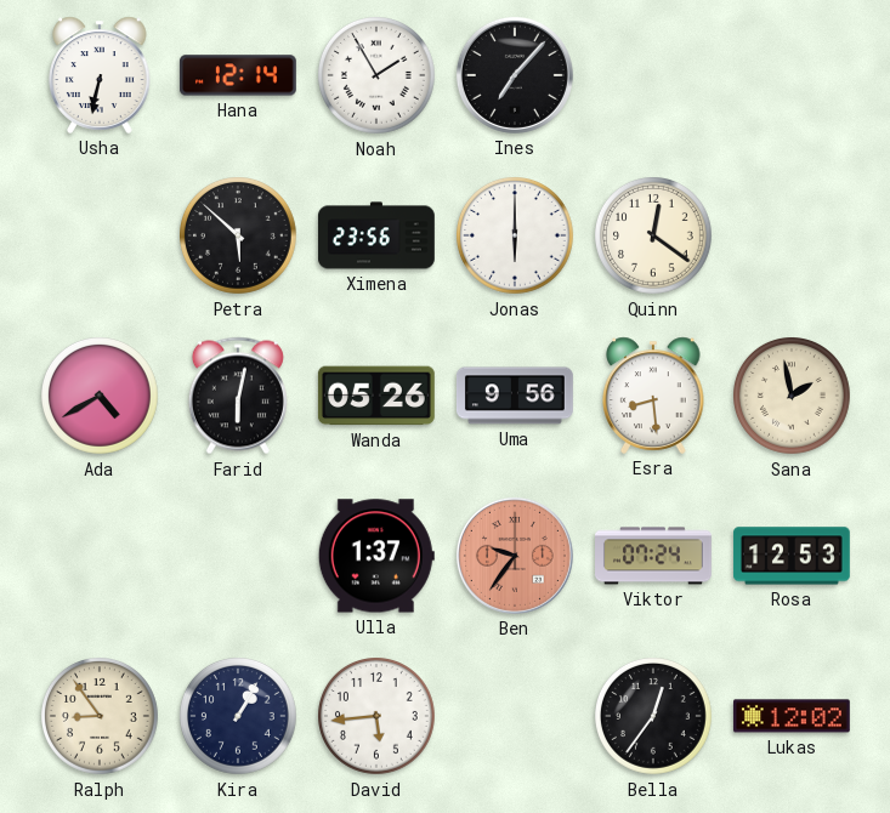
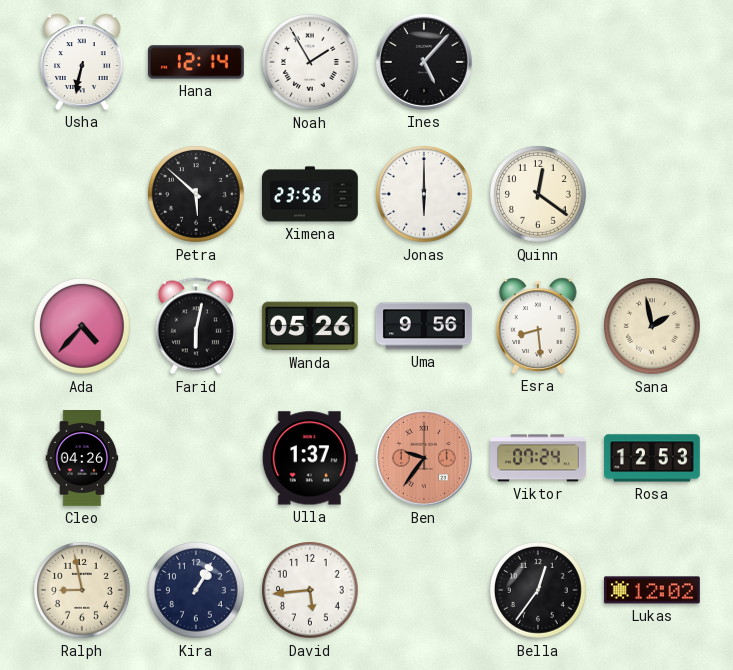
Ines: 7:07 -> 5:07 (424, 62)
Ada: 4:40 -> 4:37 (83, 327)
Cleo: none -> 04:26 (82, 459)
Ralph: 8:54 -> 8:58 (83, 591)
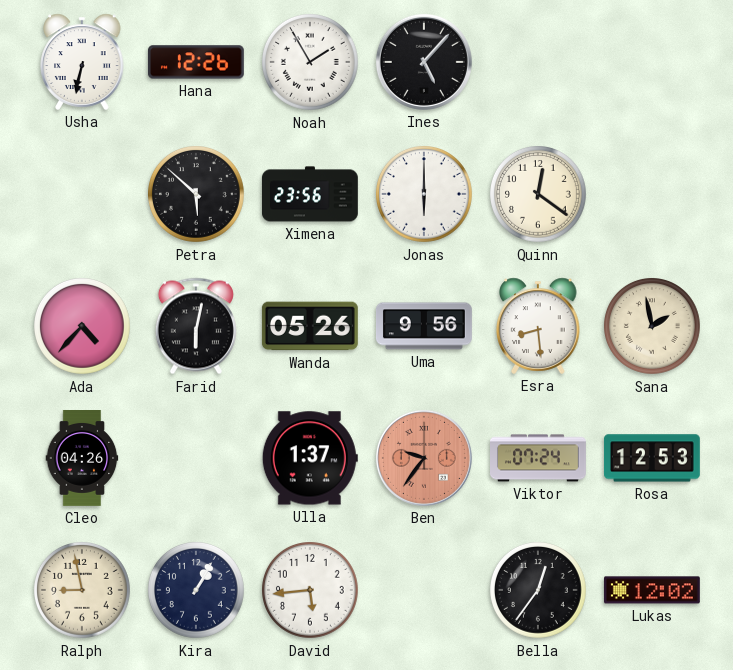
Hana: 12:14 -> 12:26 (196, 62)
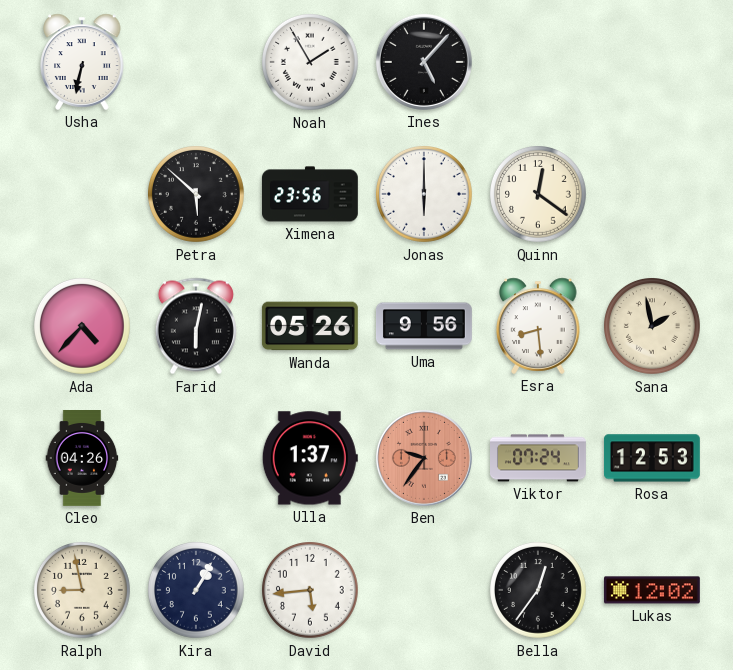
Hana: 12:26 -> none (196, 62)
